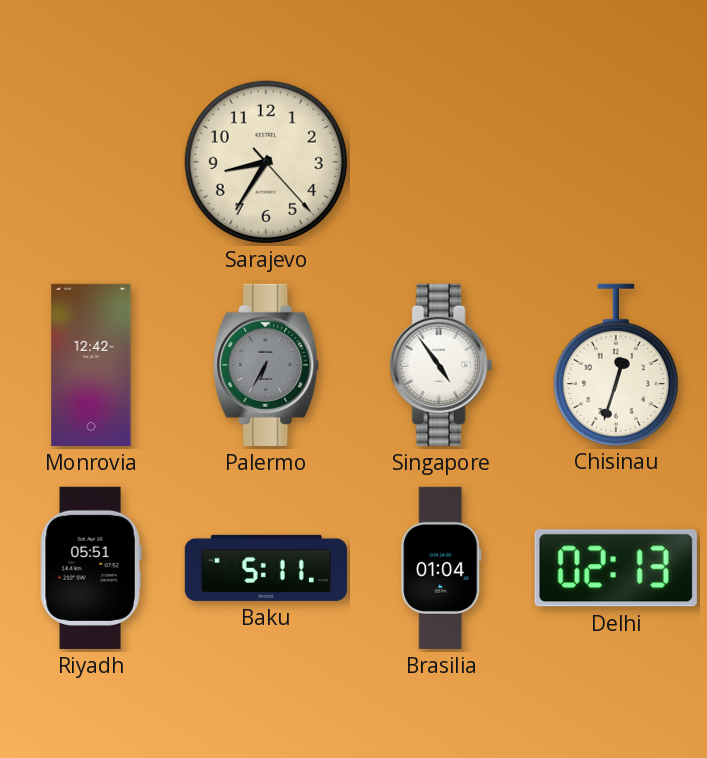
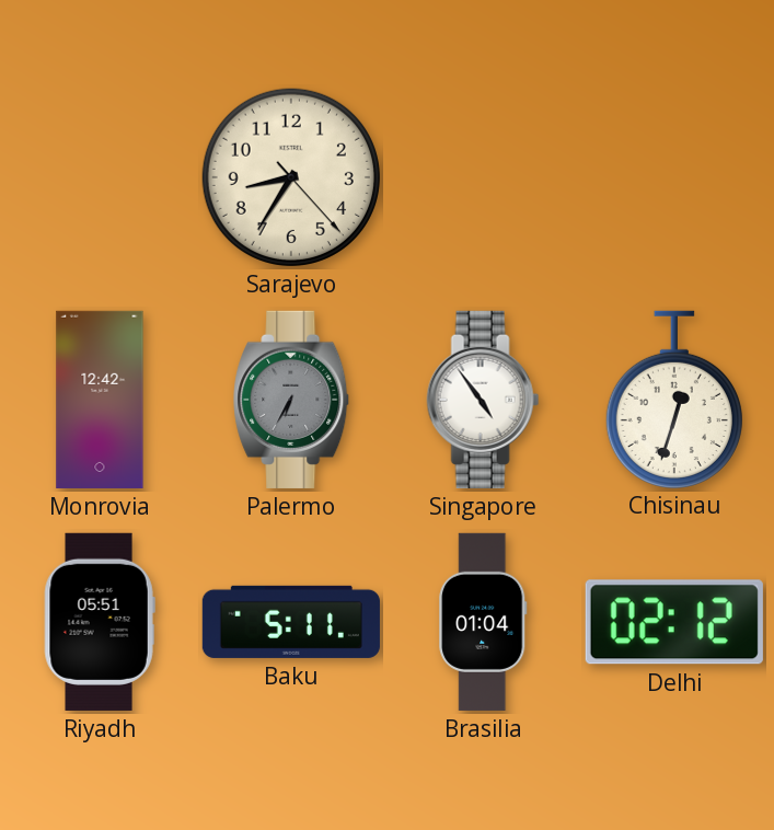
Delhi: 02:13 -> 02:12 (674, 622)
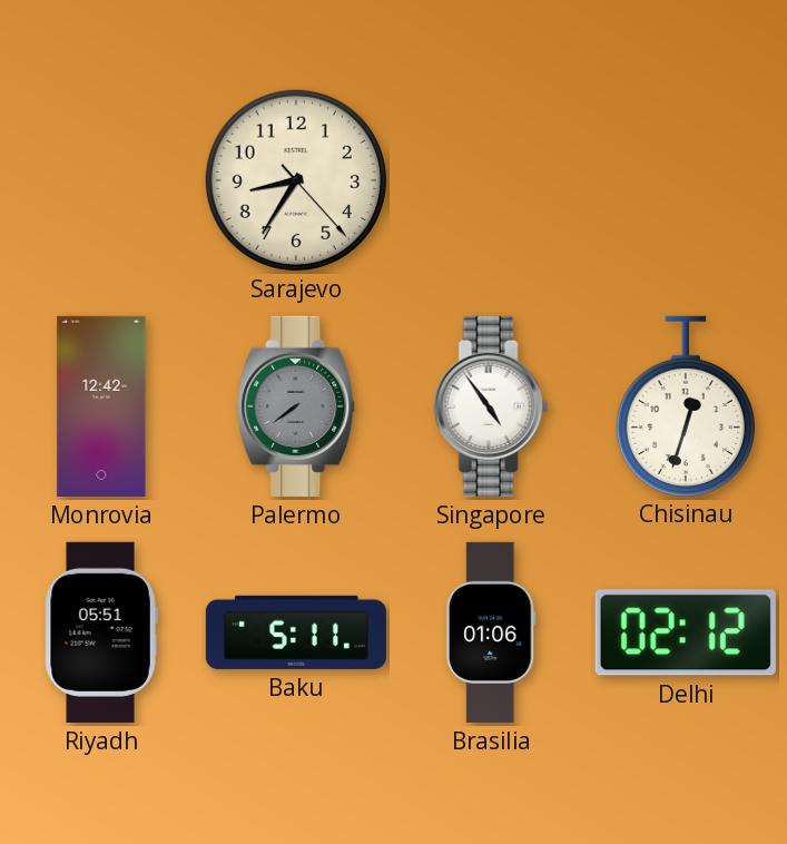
Palermo: 6:35 -> 7:39 (297, 406)
Brasilia: 01:04 -> 01:06 (491, 632)
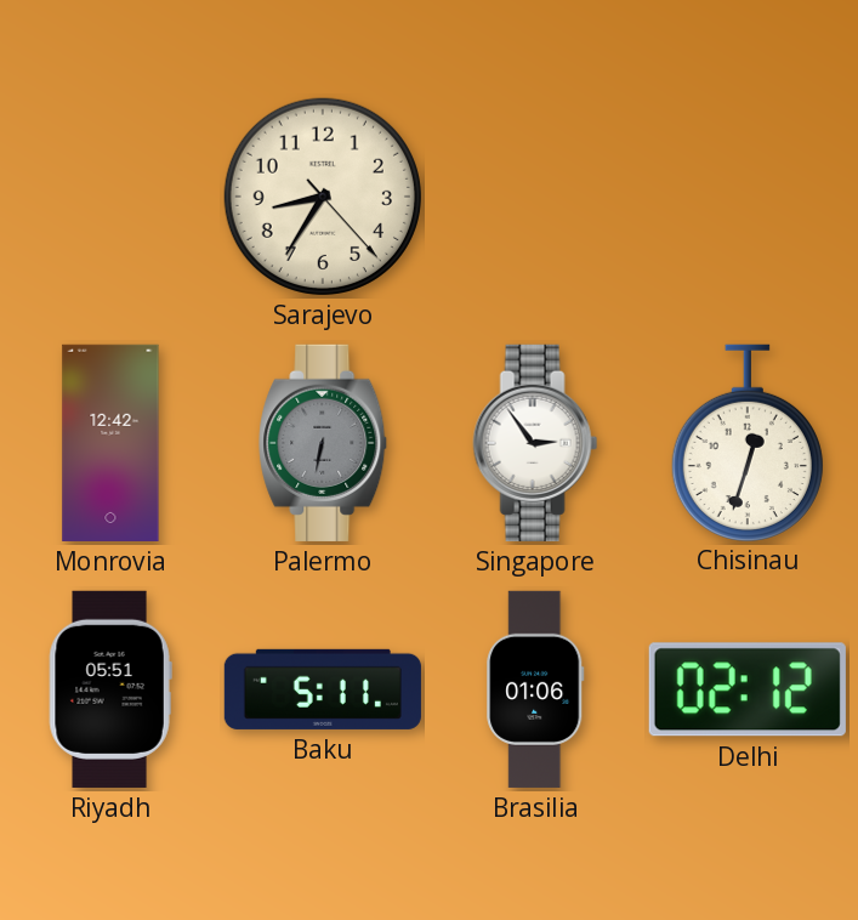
Palermo: 7:39 -> 6:32 (324, 443)
Singapore: 4:54 -> 2:54 (535, 443)
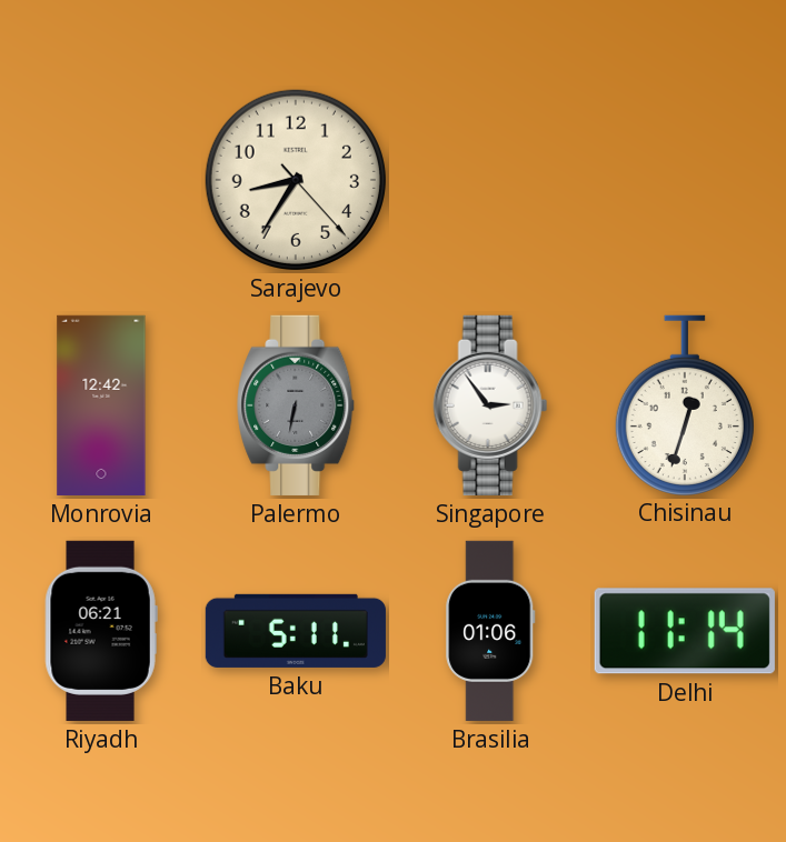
Riyadh: 05:51 -> 06:21 (101, 631)
Delhi: 02:12 -> 11:14 (685, 631)
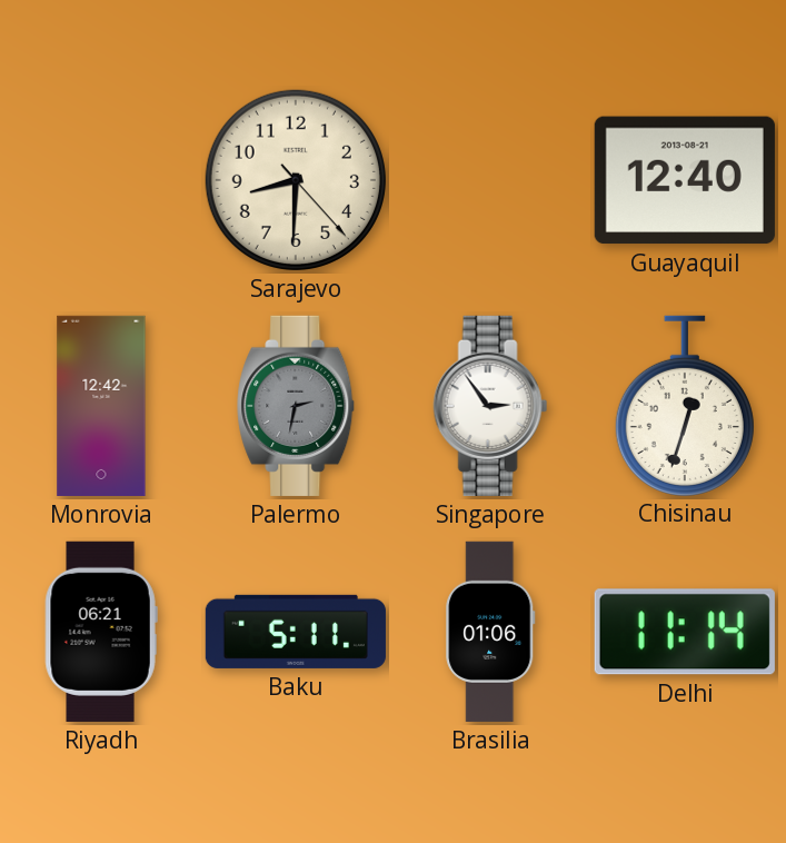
Sarajevo: 8:35 -> 8:30 (296, 180)
Guayaquil: none -> 12:40 (685, 180)
Palermo: 6:32 -> 2:32 (297, 406)
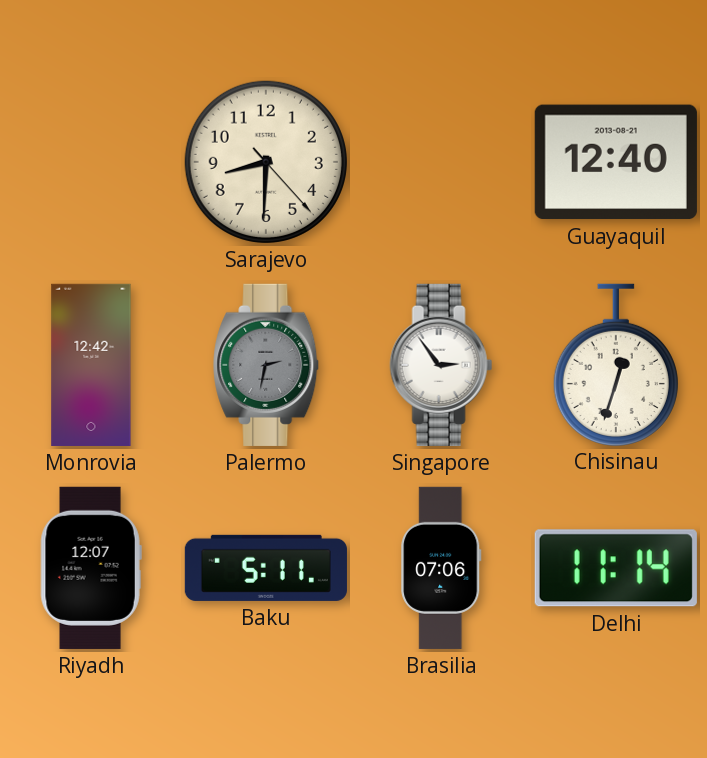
Riyadh: 06:21 -> 12:07 (91, 568)
Brasilia: 01:06 -> 07:06 (441, 568)
